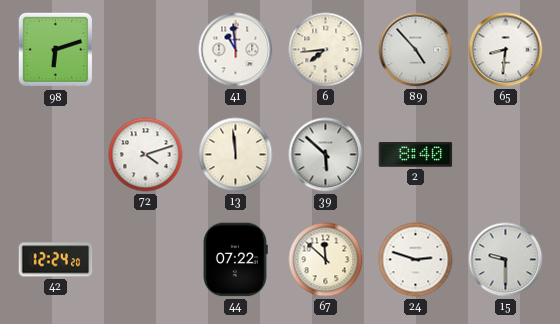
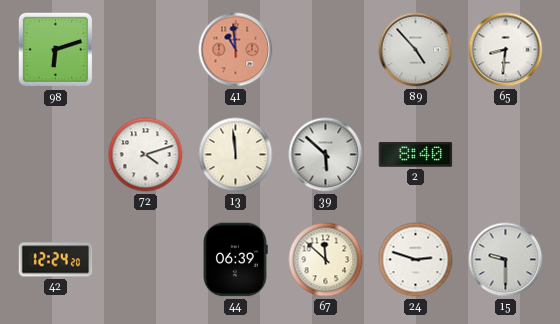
41 dial: white -> salmon (236, 50)
6: 7:44 -> none (326, 50)
44: 07:22 -> 06:39 (235, 260)
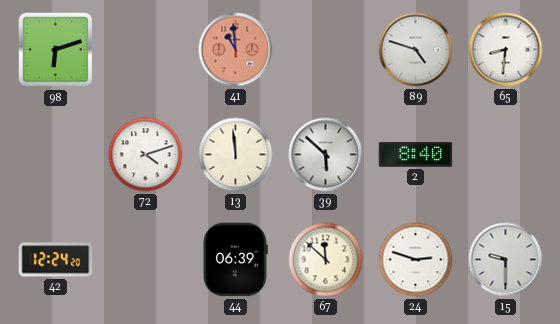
89: 4:53 -> 4:48 (416, 50)
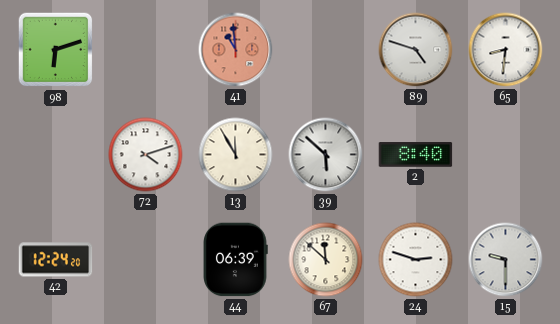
13: 11:59 -> 11:55 (236, 155)
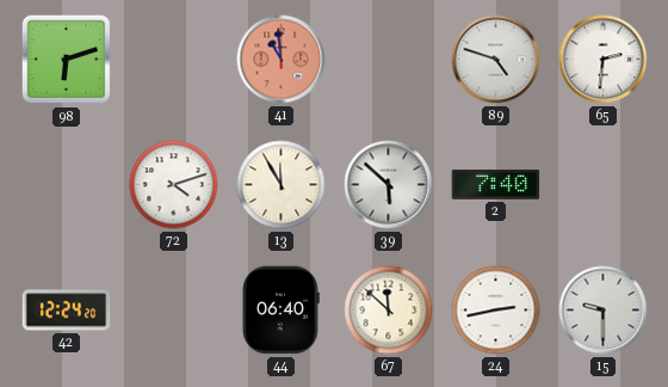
65: 8:31 -> 2:31 (604, 60)
2: 8:40 -> 7:40 (496, 185)
44: 06:39 -> 06:40 (280, 311)
24: 2:48 -> 2:43 (496, 311)
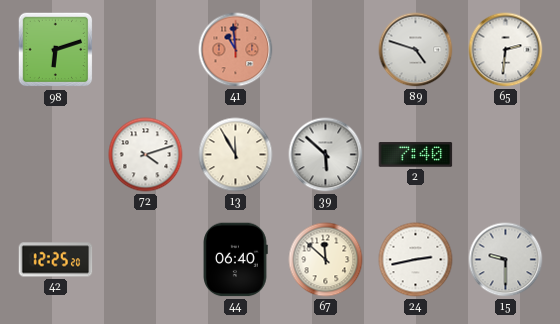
42: 12:24 -> 12:25 (56, 260)
